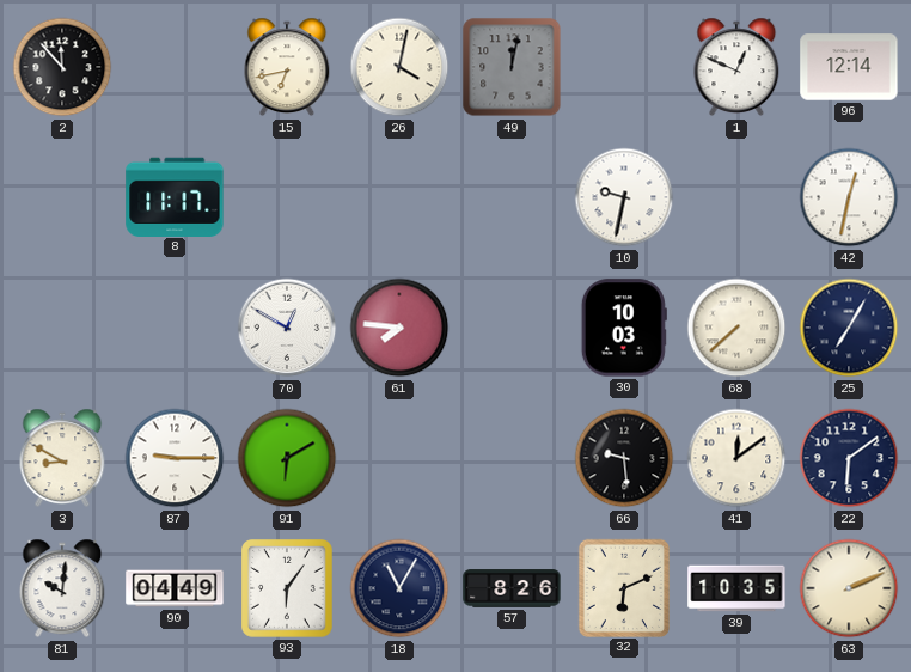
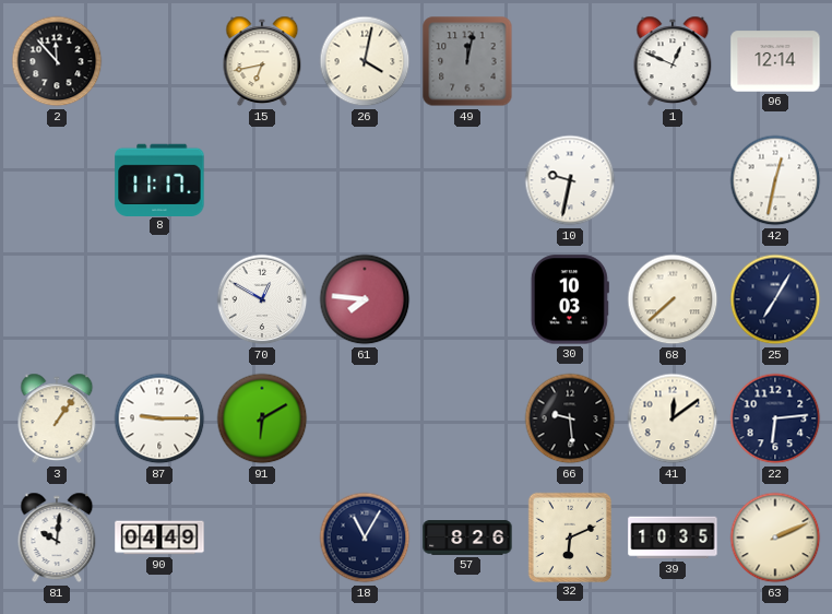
3: 8:50 -> 1:06 (57, 418)
22: 6:09 -> 6:14 (775, 418)
93: 6:06 -> none (288, 589)
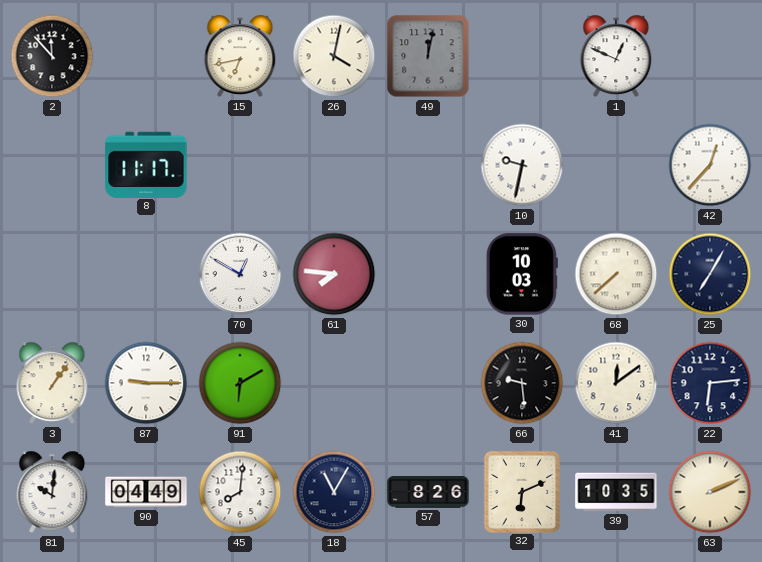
96: 12:14 -> none (775, 61)
42: 12:32 -> 12:37 (710, 165)
45: none -> 8:01 (240, 492)
